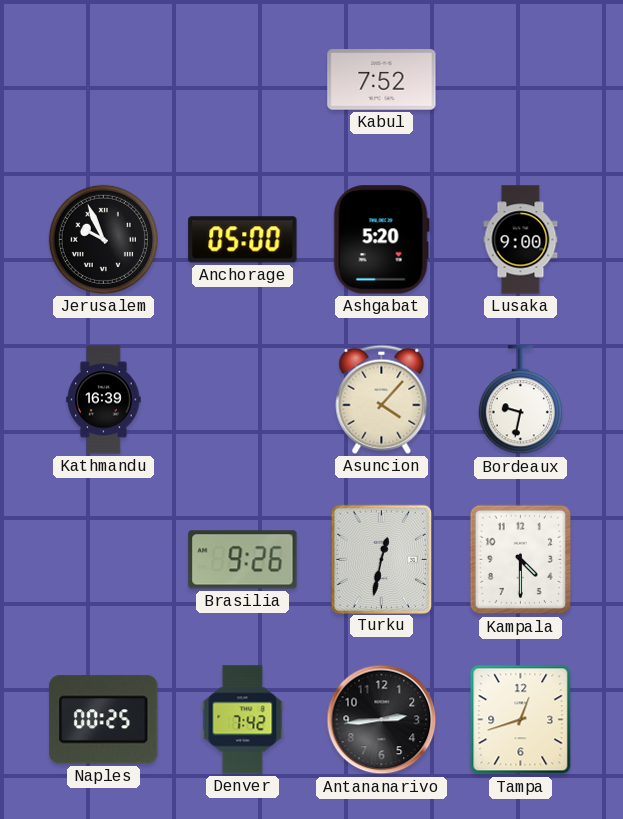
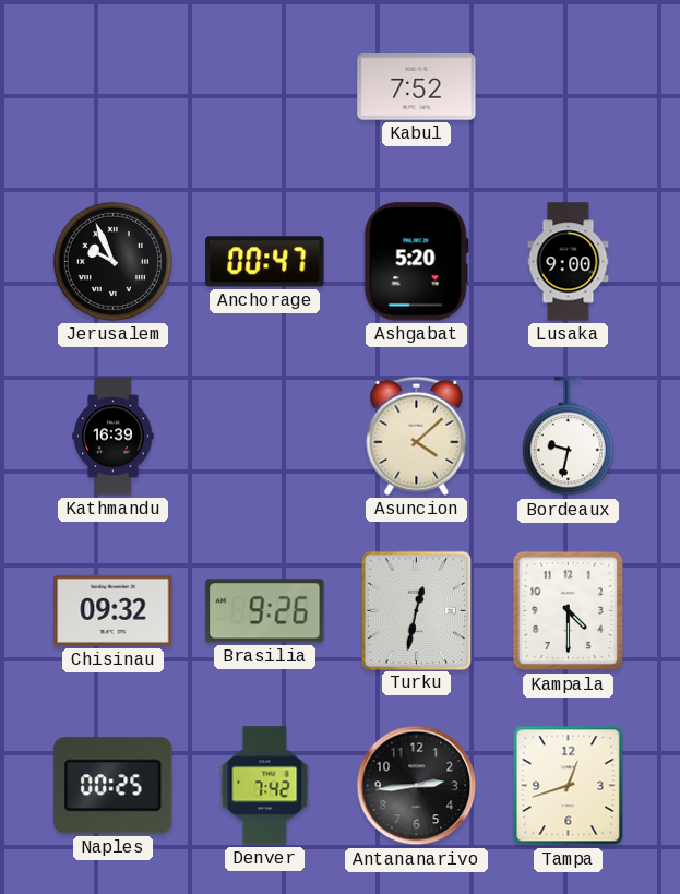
Anchorage: 05:00 -> 00:47 (265, 262)
Asuncion: 4:07 -> 4:08 (417, 436)
Chisinau: none -> 09:32 (114, 610)
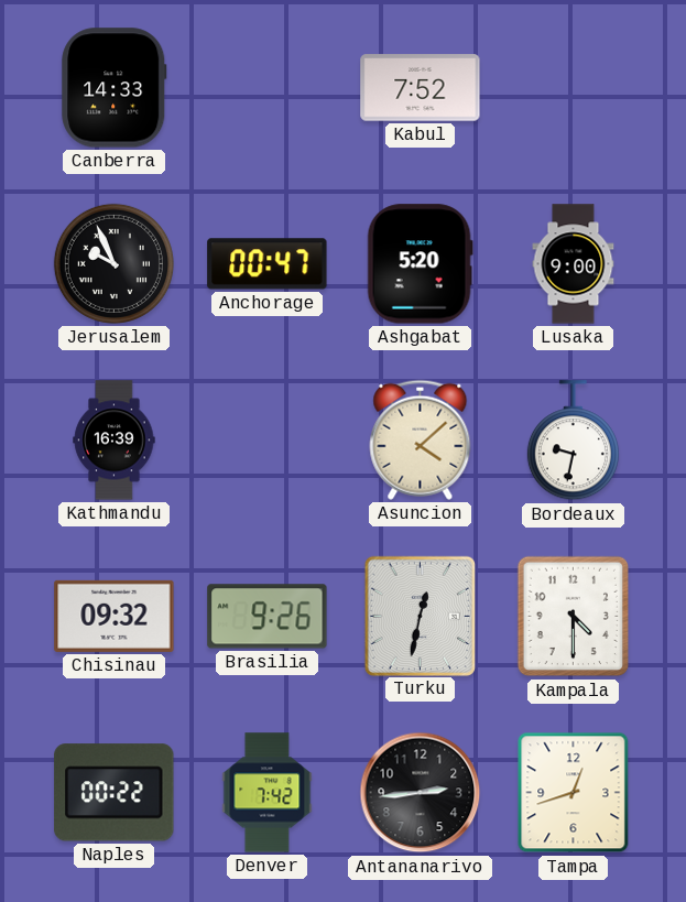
Canberra: none -> 14:33 (115, 88)
Naples: 00:25 -> 00:22 (115, 793)
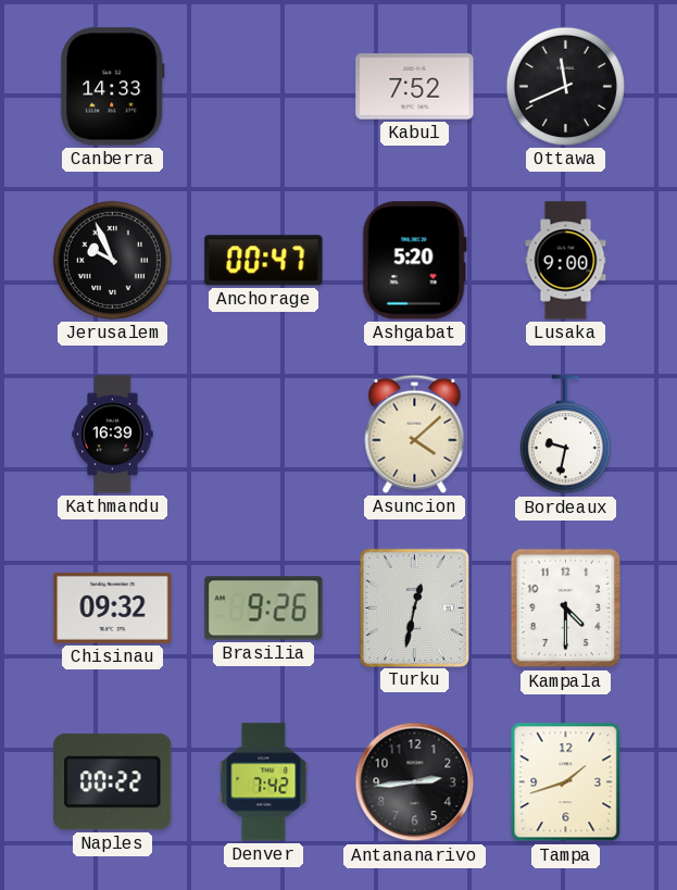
Ottawa: none -> 11:41 (565, 86)
Tampa: 12:42 -> 1:42 (566, 782)
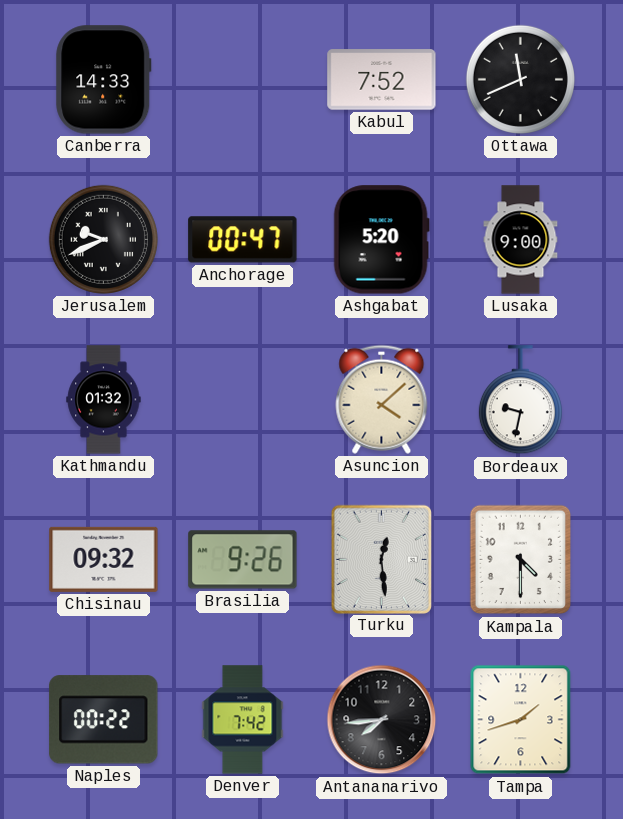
Jerusalem: 9:56 -> 9:41 (103, 239)
Kathmandu: 16:39 -> 01:32 (104, 400)
Turku: 12:32 -> 12:29 (381, 559)
Antananarivo: 2:44 -> 7:44 (382, 720)
